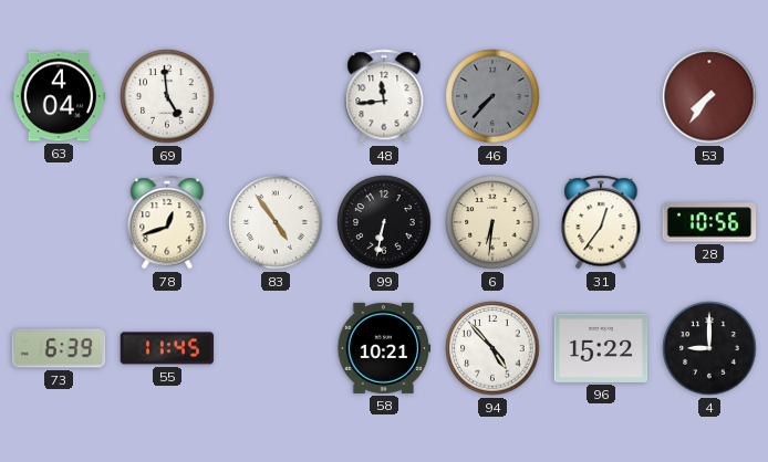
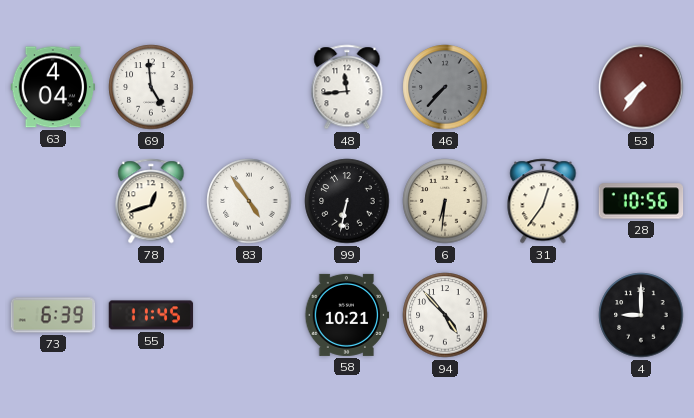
96: 15:22 -> none (601, 348)
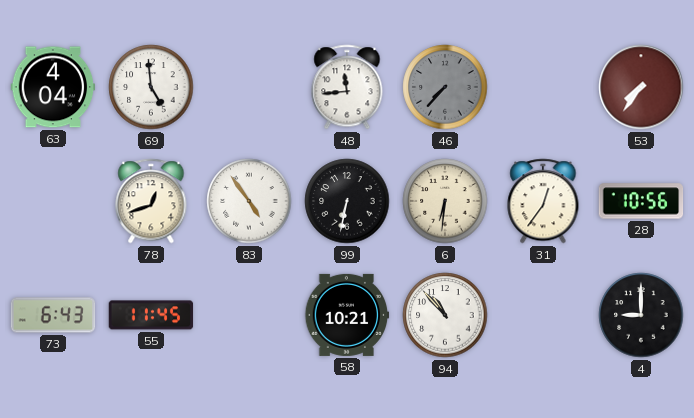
73: 6:39 -> 6:43 (53, 315)
94: 4:53 -> 10:53 (445, 315)
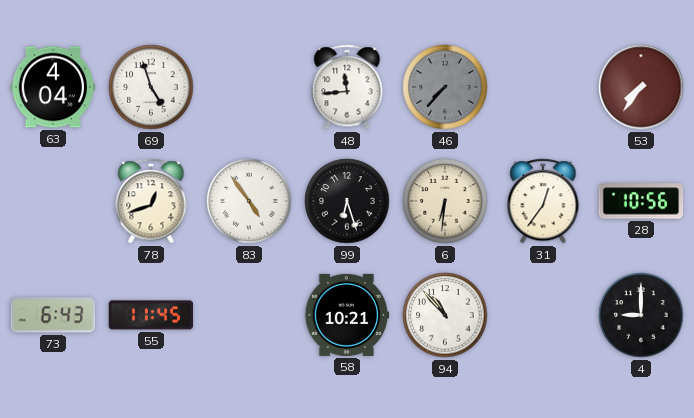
69: 4:59 -> 4:57 (151, 87)
99: 6:32 -> 6:27 (347, 201)
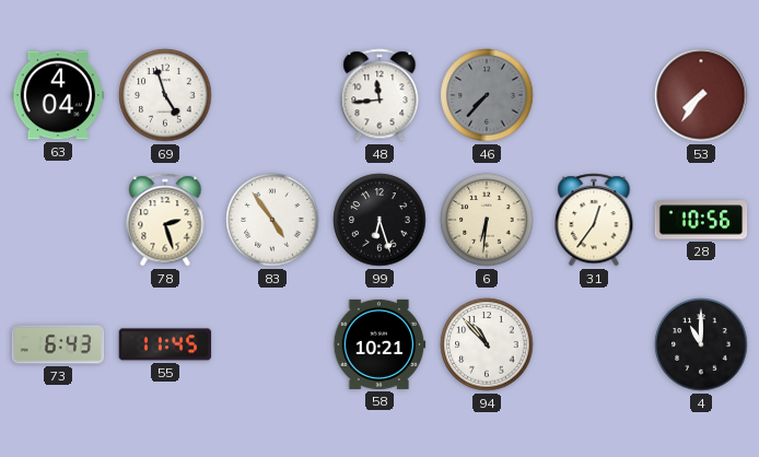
78: 12:42 -> 2:27 (165, 220)
4: 9:00 -> 11:00 (701, 344)
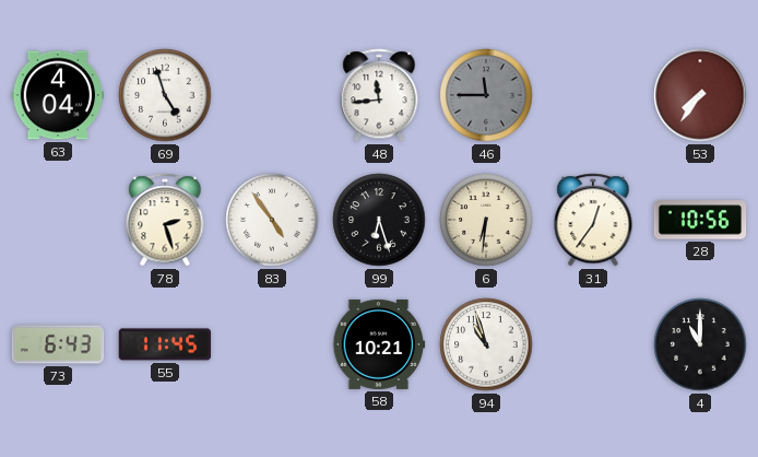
46: 7:37 -> 11:45 (486, 95)
94: 10:53 -> 10:57 (486, 344)
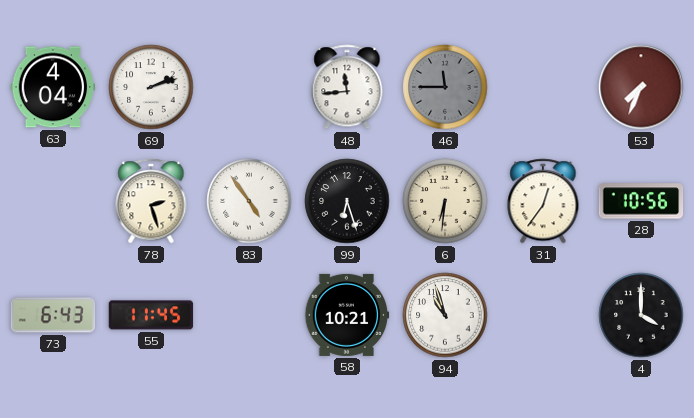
69: 4:57 -> 2:12 (151, 87)
53: 7:36 -> 7:34 (641, 87)
4: 11:00 -> 4:00 (641, 315)
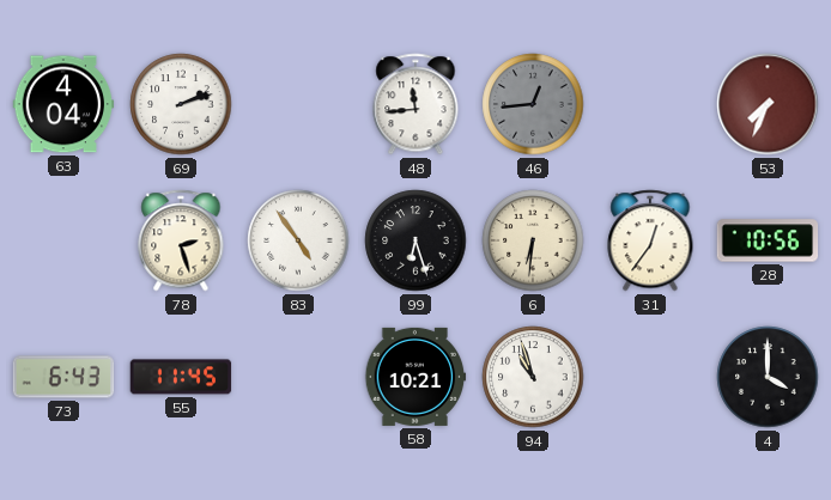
46: 11:45 -> 12:44 (533, 104)
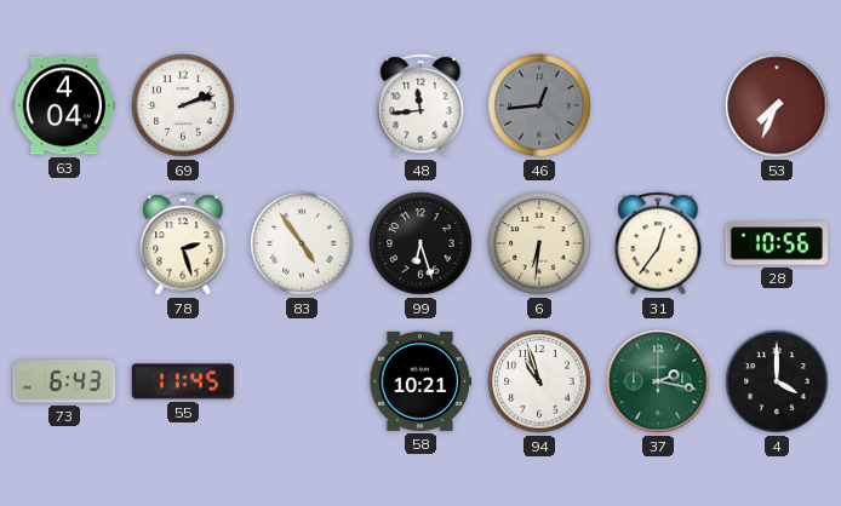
37: none -> 2:17 (658, 381)
